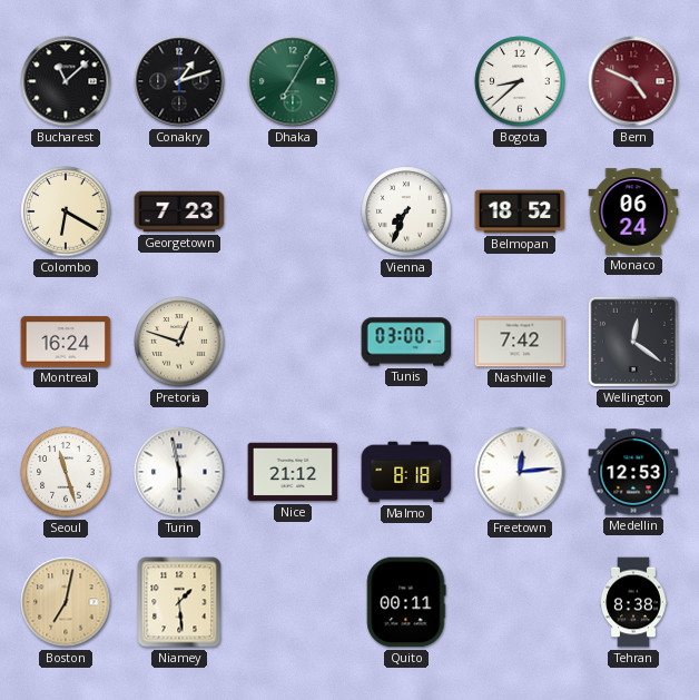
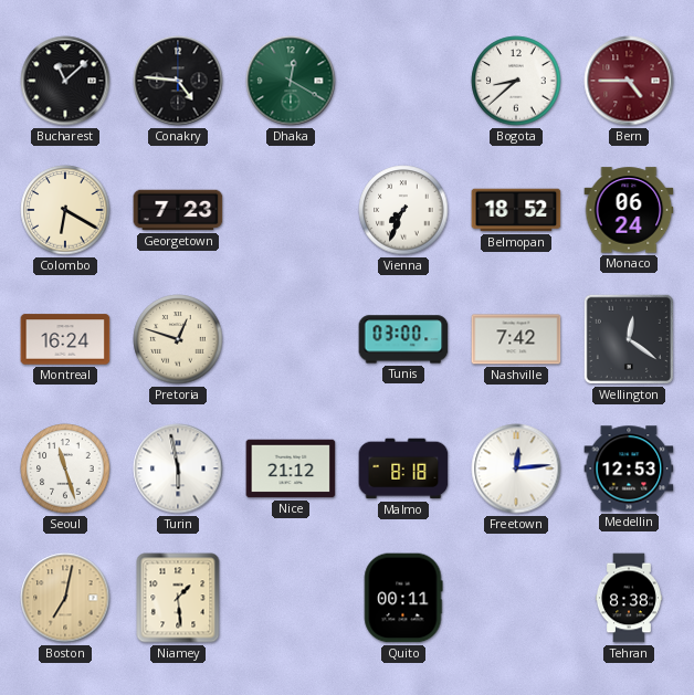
Conakry: 1:12 -> 4:46 (178, 81)
Dhaka: 7:05 -> 12:20 (291, 81)
Bern: 4:49 -> 4:45 (629, 81)
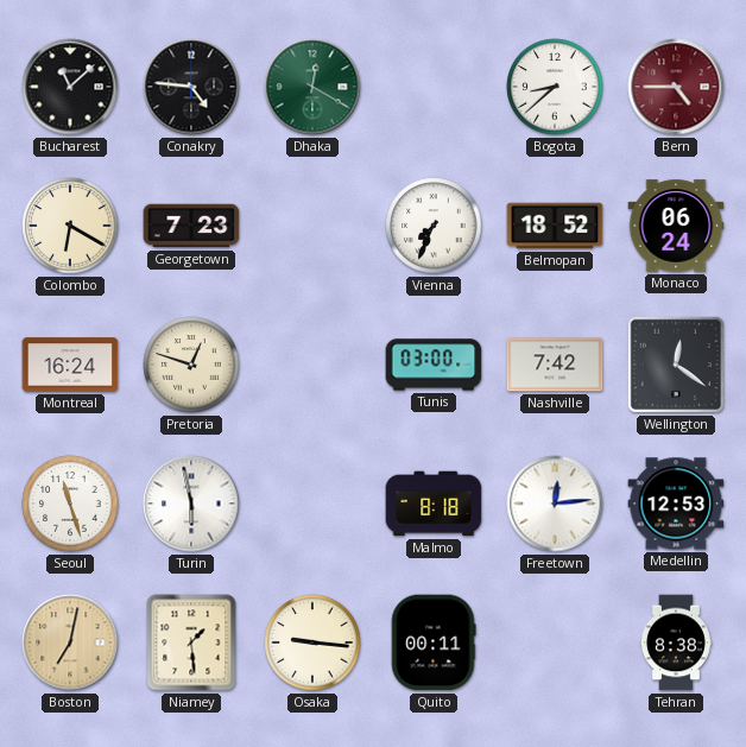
Nice: 21:12 -> none (291, 468)
Osaka: none -> 9:16 (312, 642)
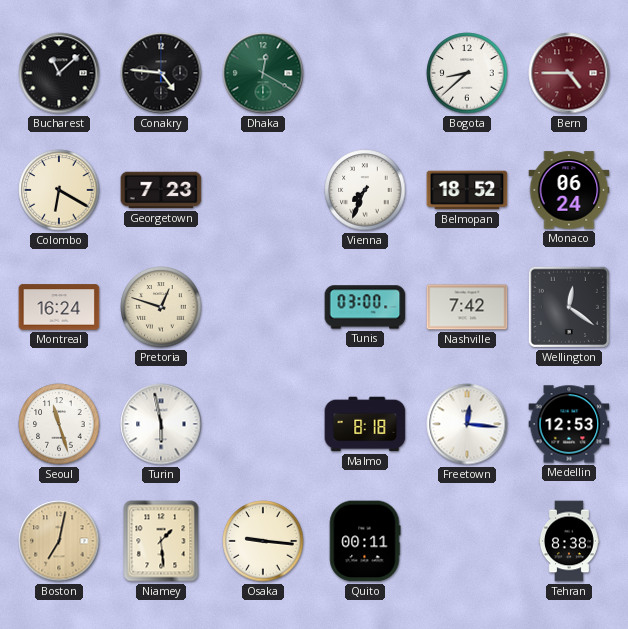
Freetown: 12:14 -> 12:16 (467, 424)
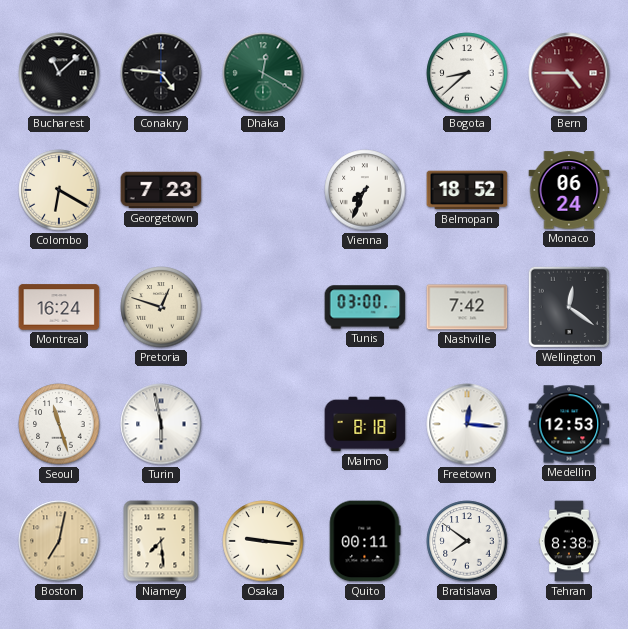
Niamey: 1:29 -> 7:29 (161, 541)
Bratislava: none -> 7:51 (467, 541)
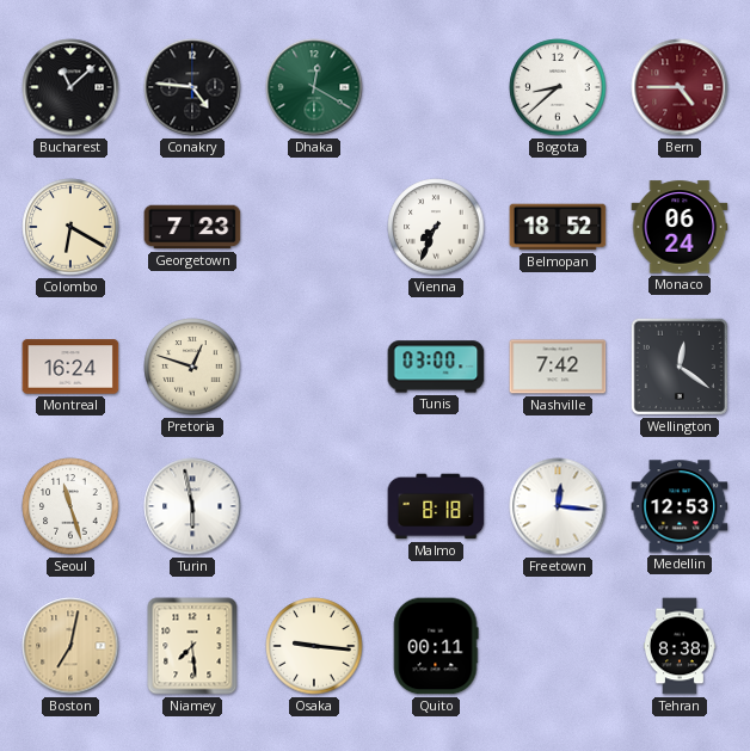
Bratislava: 7:51 -> none (467, 541)
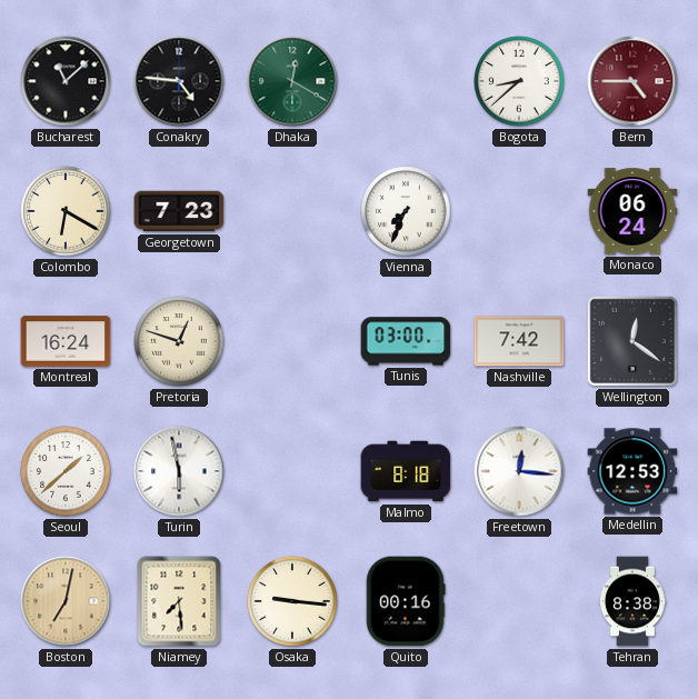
Belmopan: 18:52 -> none (558, 227)
Seoul: 11:27 -> 1:38 (66, 471)
Quito: 00:11 -> 00:16 (406, 601)
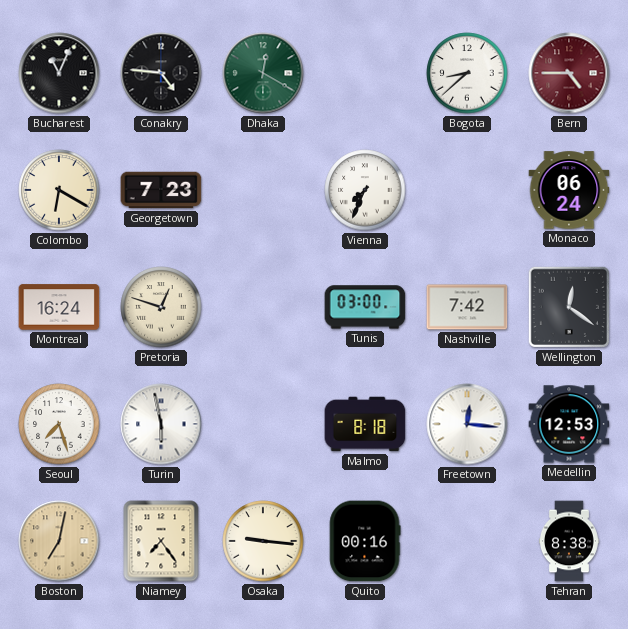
Bucharest: 11:08 -> 11:04 (59, 73)
Seoul: 1:38 -> 7:27 (59, 424)
Niamey: 7:29 -> 7:24 (161, 541)
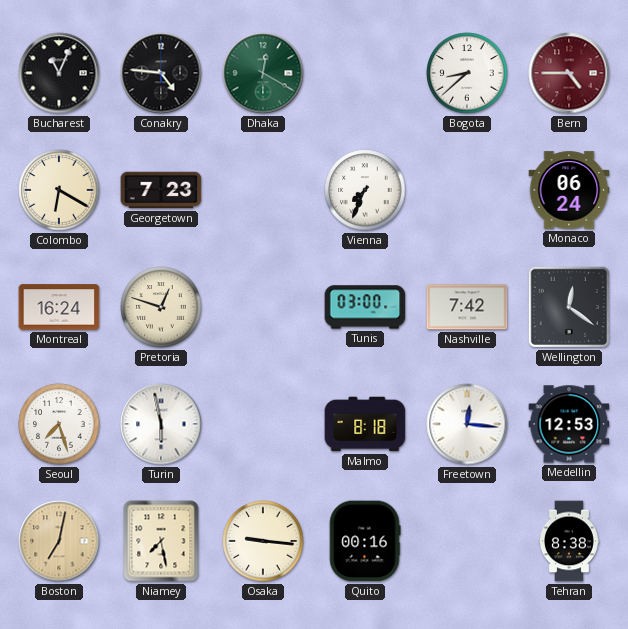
Niamey: 7:24 -> 7:28 (161, 541)
